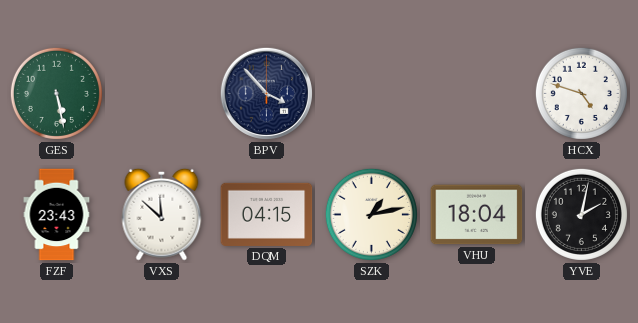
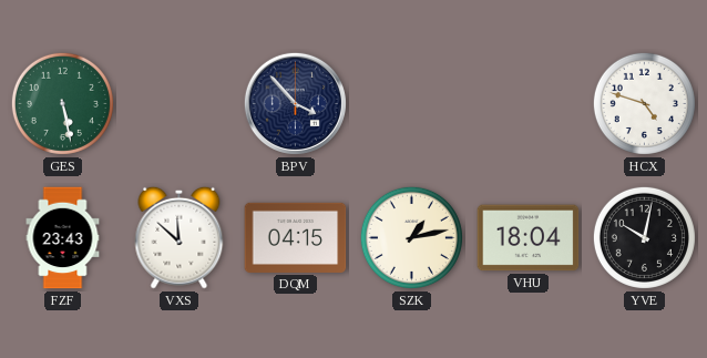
YVE: 2:02 -> 10:02 (644, 237)
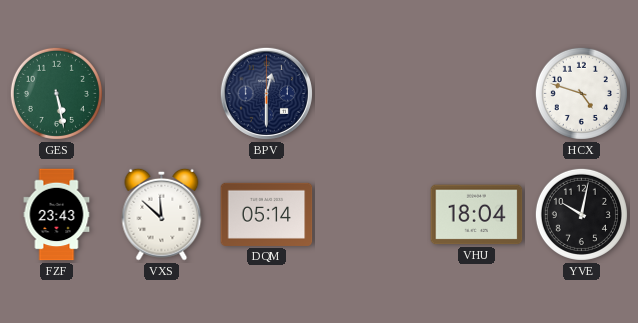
BPV: 3:53 -> 12:30 (266, 93)
DQM: 04:15 -> 05:14 (267, 214)
SZK: 1:13 -> none (411, 237)
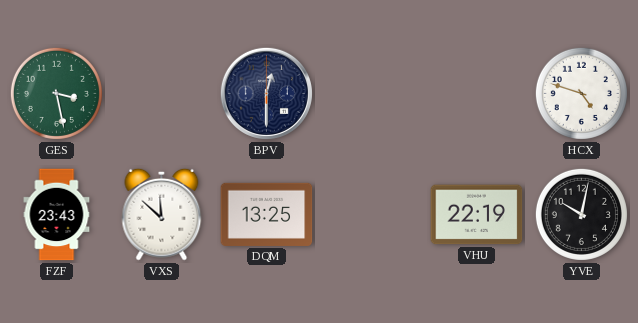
GES: 5:28 -> 3:28 (56, 93)
DQM: 05:14 -> 13:25 (267, 214)
VHU: 18:04 -> 22:19 (477, 215)
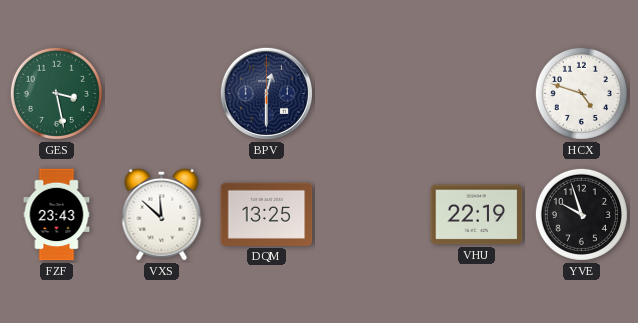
YVE: 10:02 -> 9:57 (581, 214)
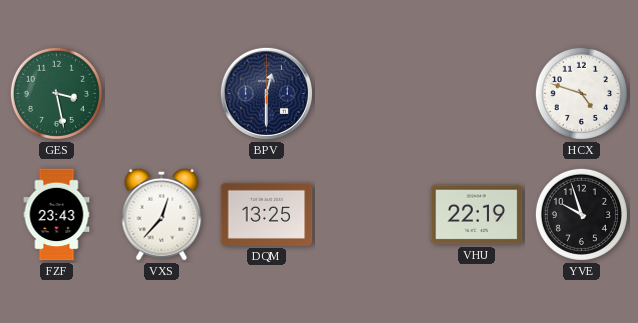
VXS: 11:52 -> 12:37 (162, 214)
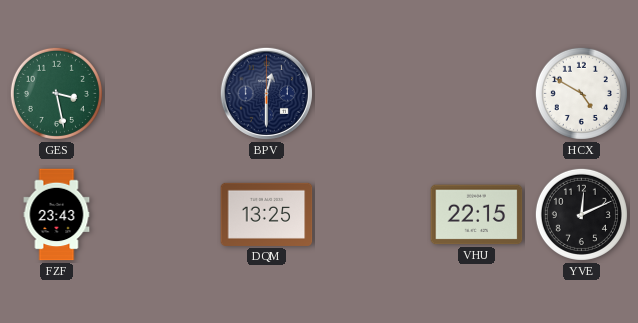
HCX: 4:48 -> 4:50 (581, 93)
VXS: 12:37 -> none (162, 214)
VHU: 22:19 -> 22:15 (477, 215)
YVE: 9:57 -> 12:11 (581, 214)
